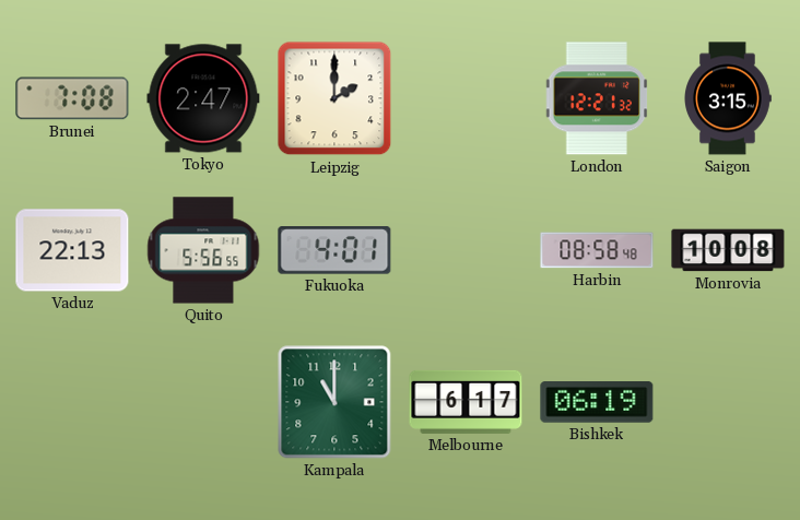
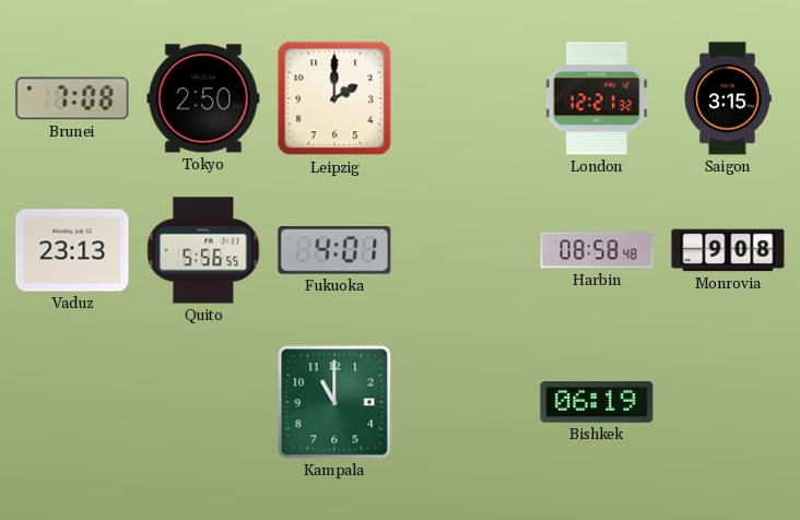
Tokyo: 2:47 -> 2:50 (203, 98)
Vaduz: 22:13 -> 23:13 (72, 250)
Monrovia: 10:08 -> 9:08 (728, 250)
Melbourne: 6:17 -> none (466, 402)
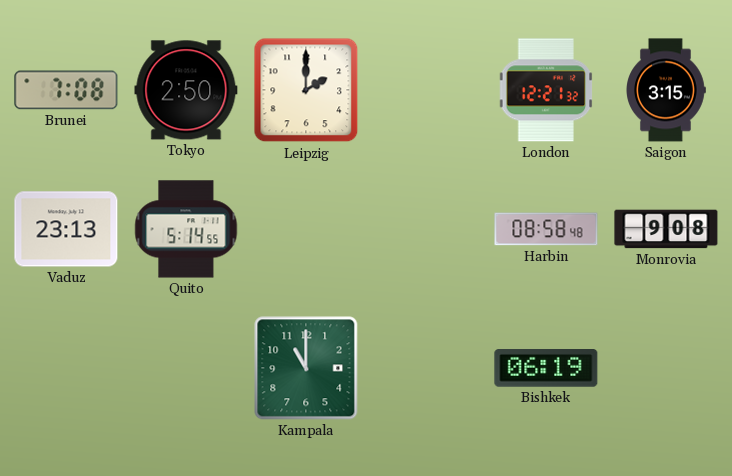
Quito: 5:56 -> 5:14 (186, 229)
Fukuoka: 4:01 -> none (334, 250)
